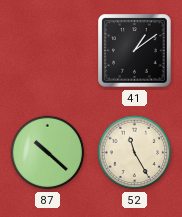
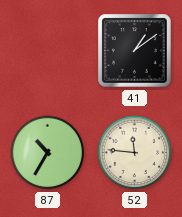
87: 10:22 -> 10:35 (48, 153)
52: 11:25 -> 11:46 (135, 153)
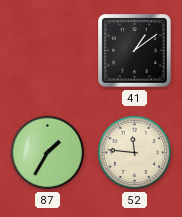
87: 10:35 -> 1:35 (48, 153)
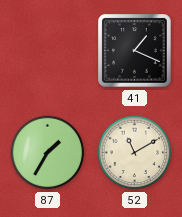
41: 1:09 -> 1:19 (135, 51)
52: 11:46 -> 11:10 (135, 153)
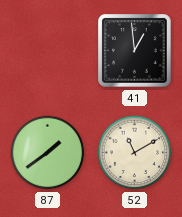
41: 1:19 -> 12:59 (135, 51)
87: 1:35 -> 1:39 (48, 153)
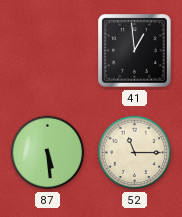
87: 1:39 -> 5:29 (48, 153)
52: 11:10 -> 11:15 (135, 153)
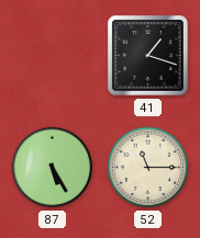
41: 12:59 -> 1:18 (148, 56)
87: 5:29 -> 5:25 (53, 168)
